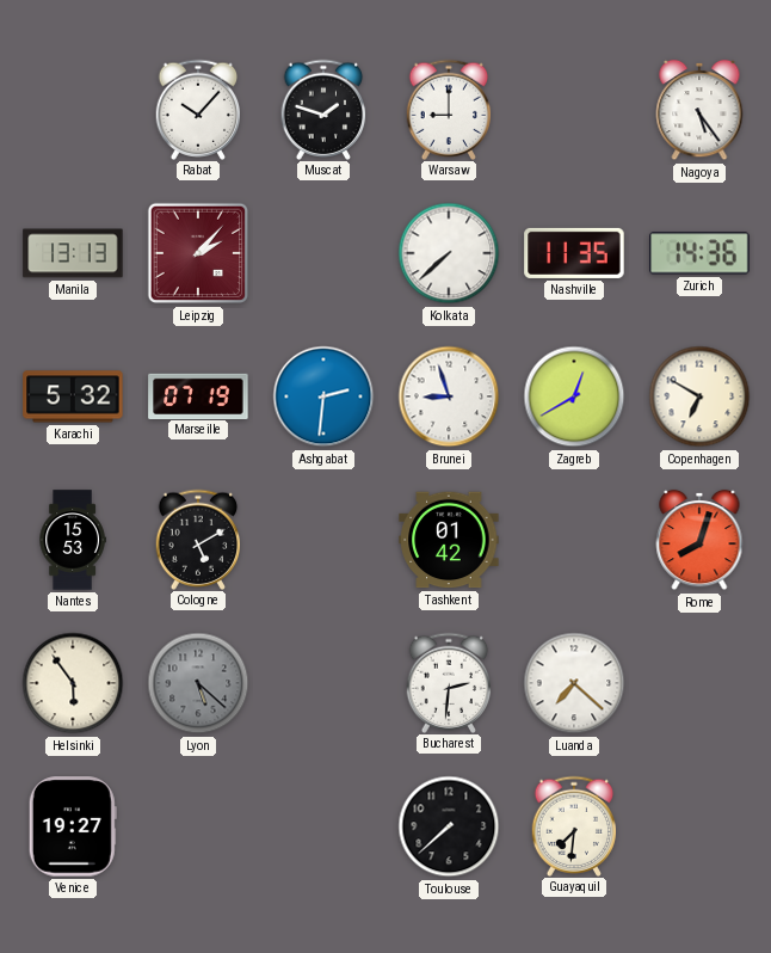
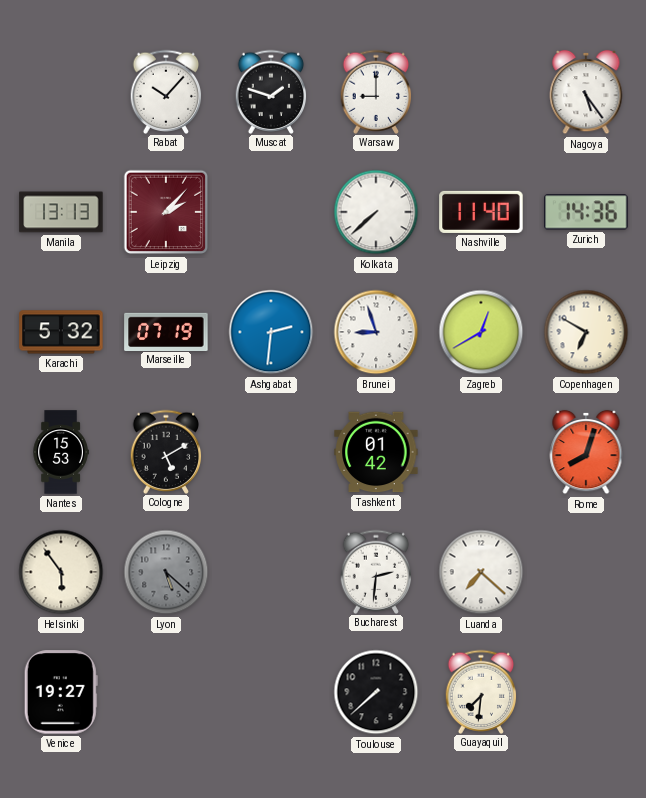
Nashville: 11:35 -> 11:40 (481, 212)
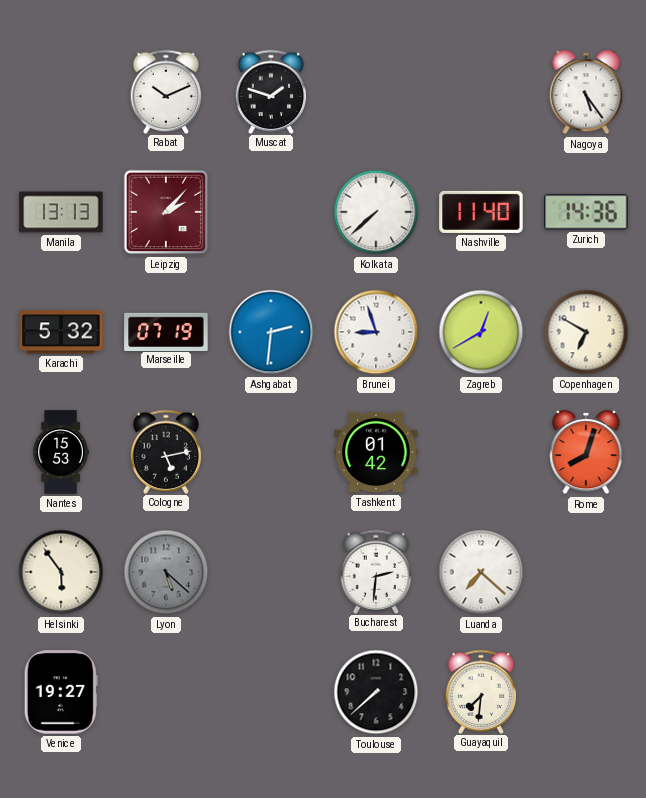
Rabat: 10:07 -> 10:11 (166, 91)
Warsaw: 9:00 -> none (376, 91)
Cologne: 5:10 -> 5:13 (166, 451)
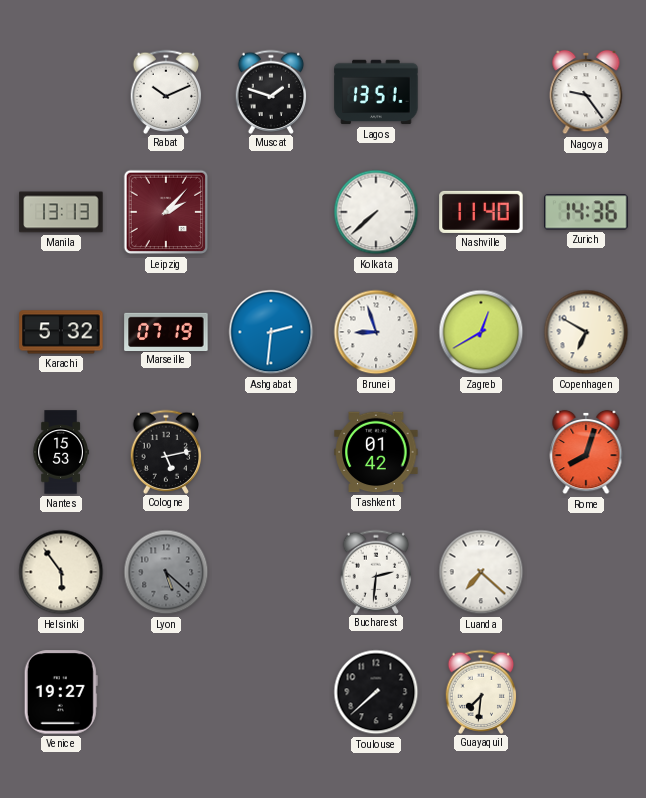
Lagos: none -> 13:51 (376, 92)
Nagoya: 5:24 -> 9:24 (586, 92)
